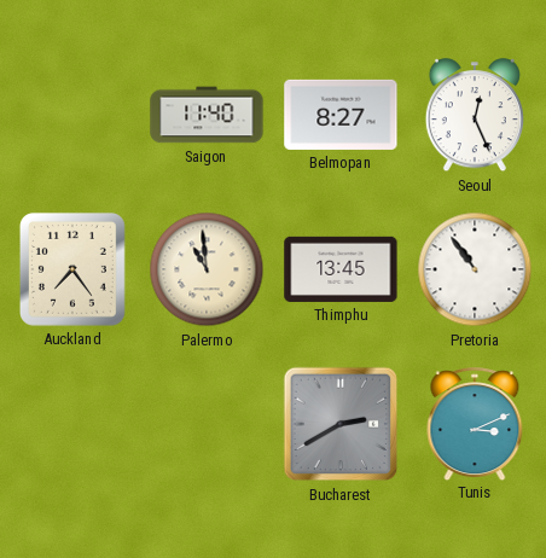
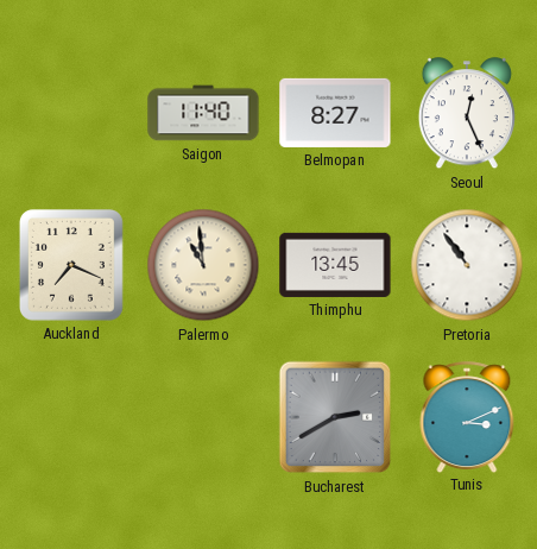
Auckland: 7:24 -> 7:19 (71, 265)
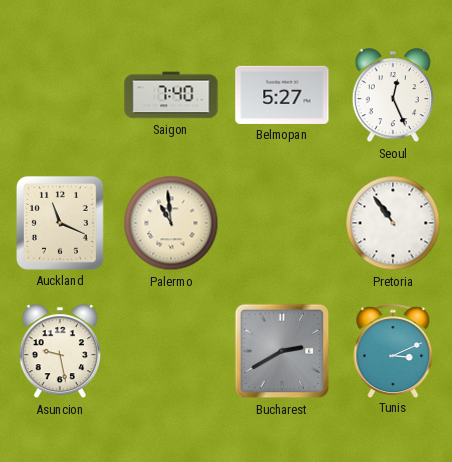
Saigon: 11:40 -> 7:40 (171, 95)
Belmopan: 8:27 -> 5:27 (282, 95)
Auckland: 7:19 -> 11:19 (60, 223)
Thimphu: 13:45 -> none (335, 265)
Asuncion: none -> 9:28 (60, 352)
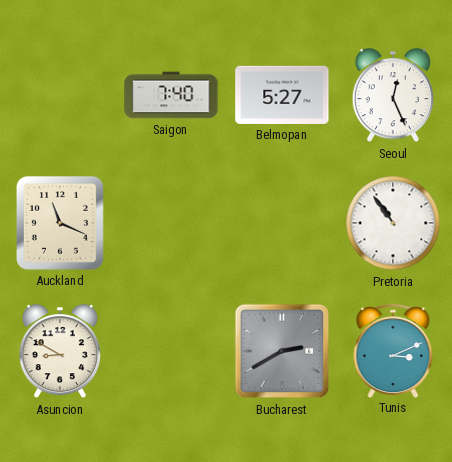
Palermo: 10:59 -> none (171, 223)
Asuncion: 9:28 -> 8:50 (60, 352)
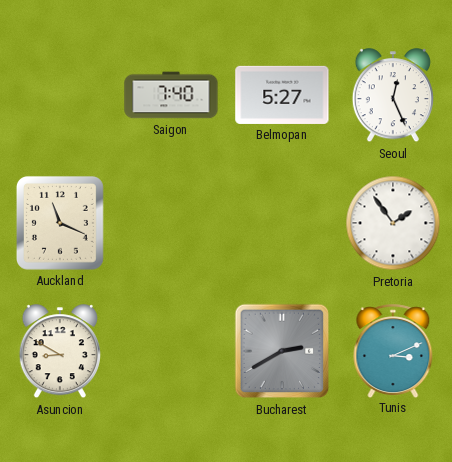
Pretoria: 10:54 -> 1:54 (393, 223)
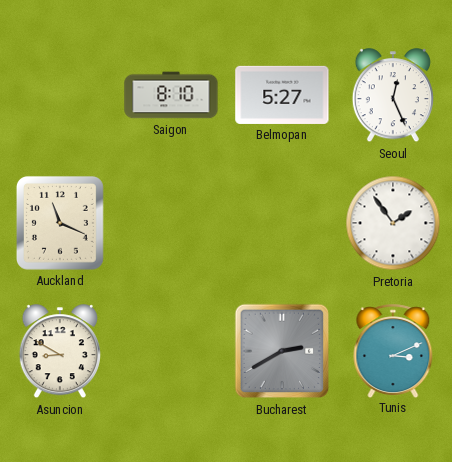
Saigon: 7:40 -> 8:10 (171, 95)
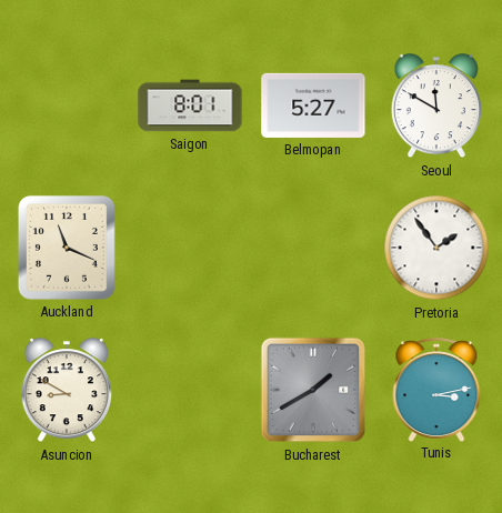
Saigon: 8:10 -> 8:01 (190, 105)
Seoul: 12:26 -> 11:50 (436, 107)
Bucharest: 2:40 -> 1:40 (313, 390)
Tunis: 3:11 -> 3:13 (436, 390)
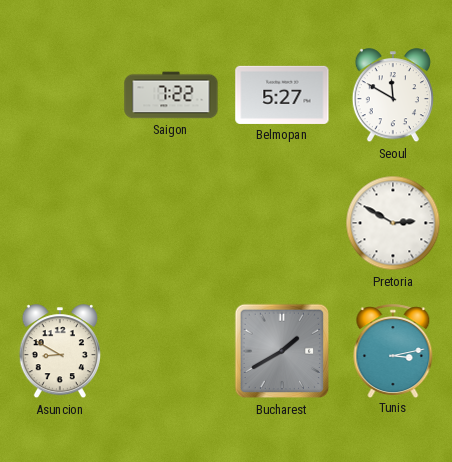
Saigon: 8:01 -> 7:22 (171, 95)
Auckland: 11:19 -> none (67, 248)
Pretoria: 1:54 -> 2:50 (393, 223)
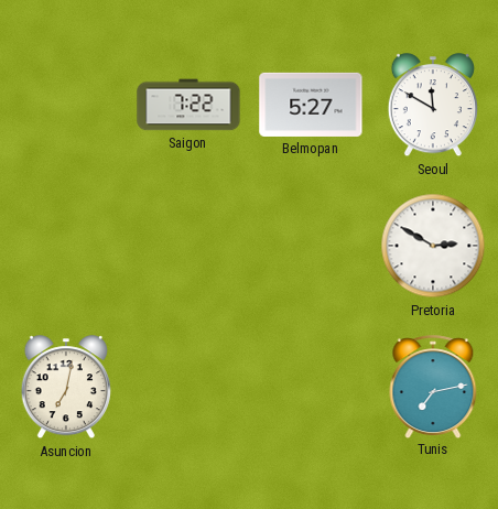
Asuncion: 8:50 -> 7:02 (66, 388)
Bucharest: 1:40 -> none (282, 351)
Tunis: 3:13 -> 7:13 (433, 387)
